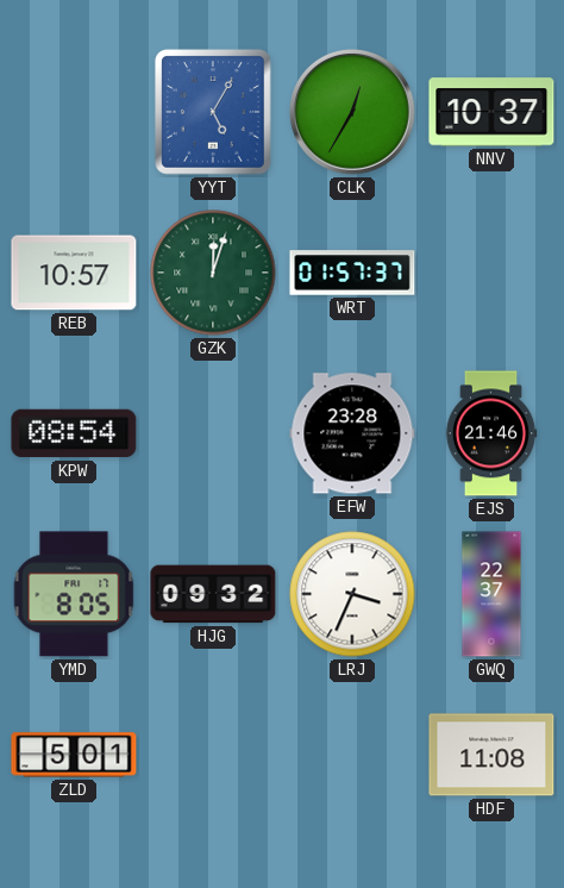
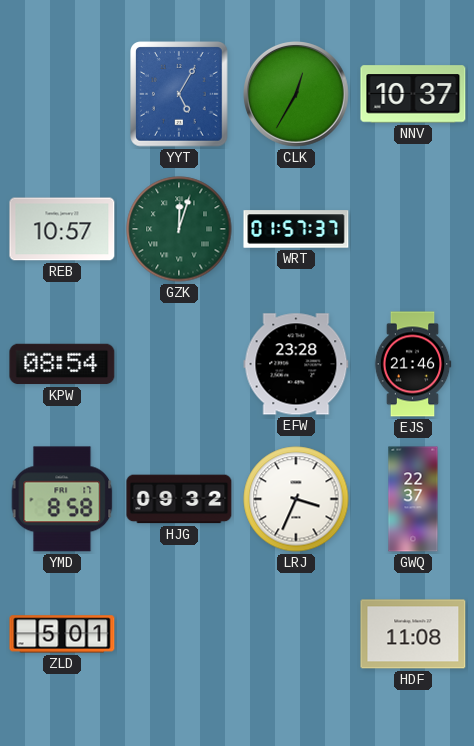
YMD: 8:05 -> 8:58 (62, 499)
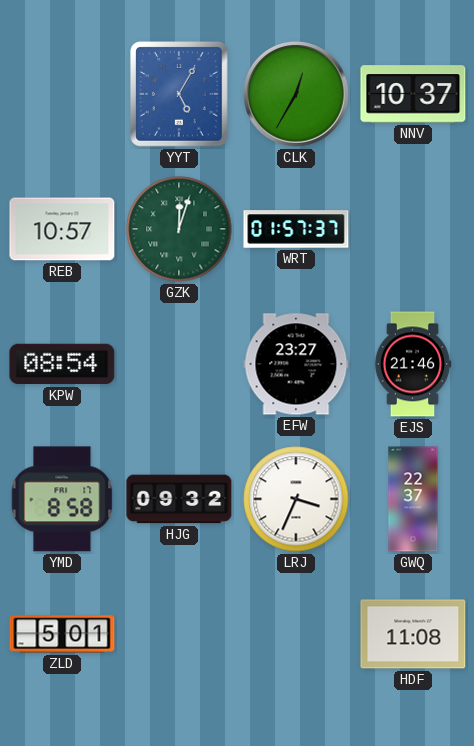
EFW: 23:28 -> 23:27 (296, 364)
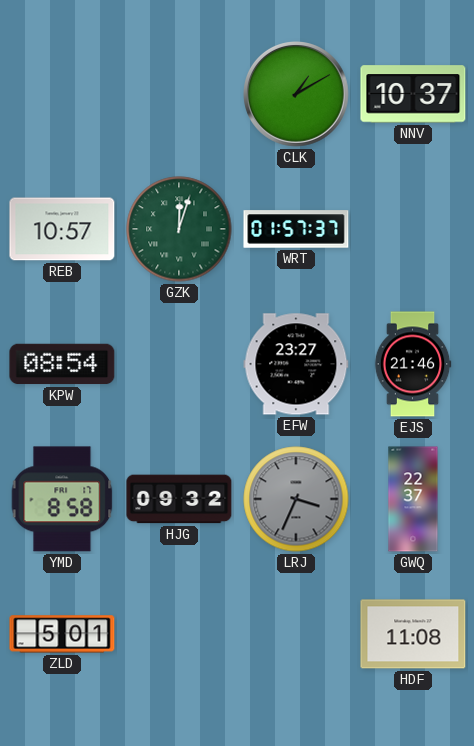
YYT: 5:05 -> none (180, 94)
CLK: 12:35 -> 1:10 (297, 95)
LRJ dial: white -> grey (296, 499)
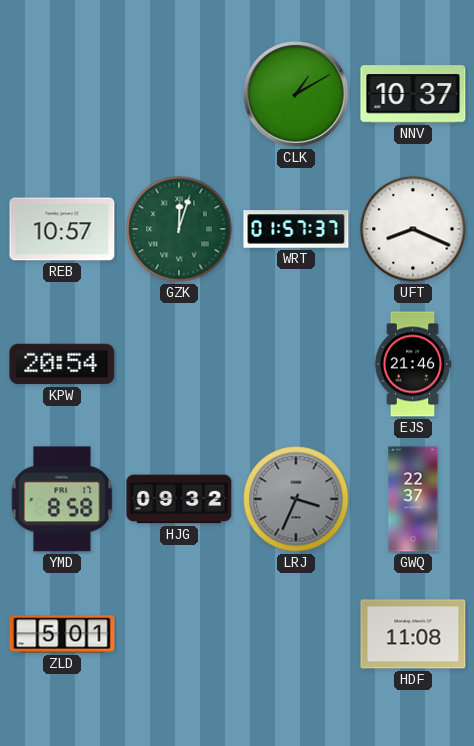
UFT: none -> 8:19 (413, 229)
KPW: 08:54 -> 20:54 (62, 364)
EFW: 23:27 -> none (296, 364)
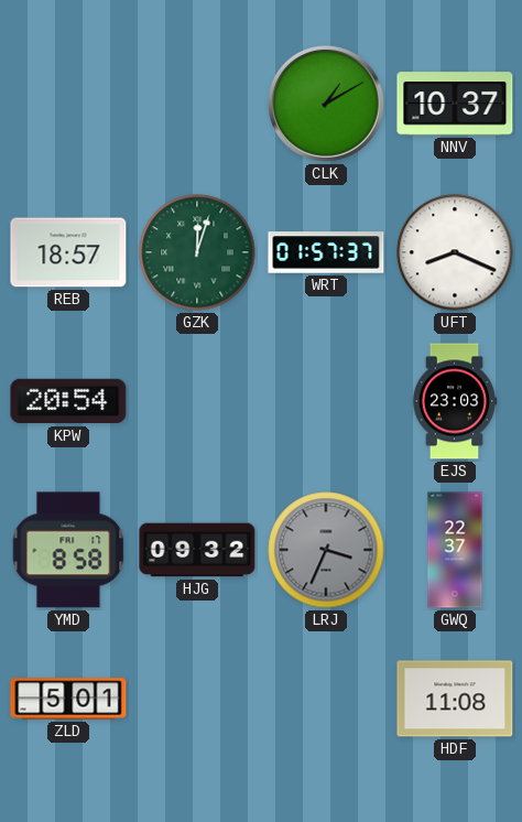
REB: 10:57 -> 18:57 (68, 252)
EJS: 21:46 -> 23:03 (455, 401)
